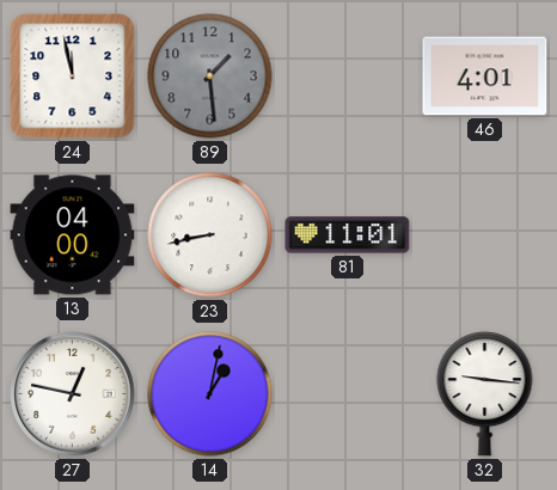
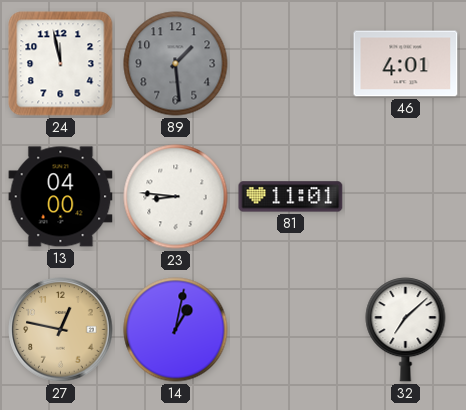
23: 8:43 -> 8:46 (176, 197)
27 dial: white -> champagne (61, 330)
32: 9:16 -> 7:08 (406, 330)
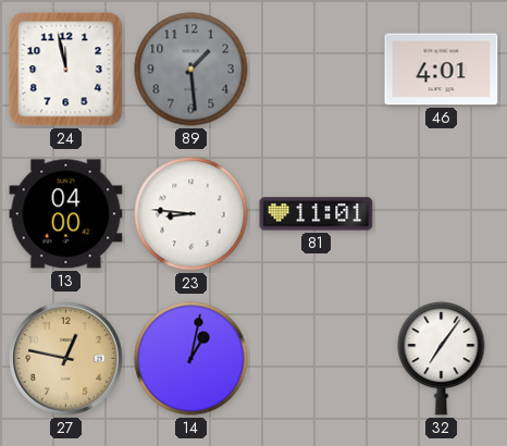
32: 7:08 -> 7:06 (442, 359)
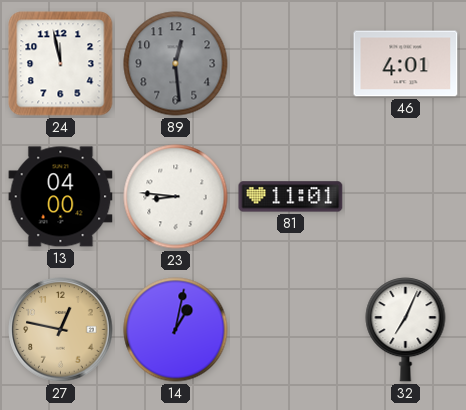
89: 1:29 -> 12:29 (176, 64)
32: 7:06 -> 7:04 (406, 330)
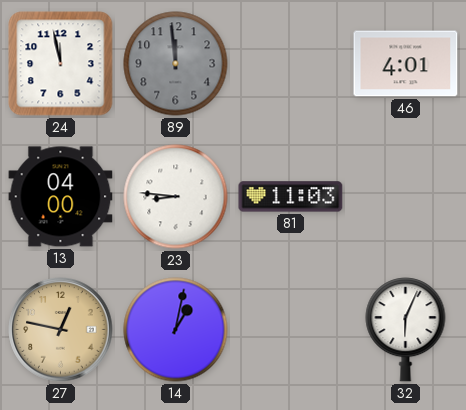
89: 12:29 -> 11:59 (176, 64)
81: 11:01 -> 11:03 (291, 197)
32: 7:04 -> 6:04 (406, 330)
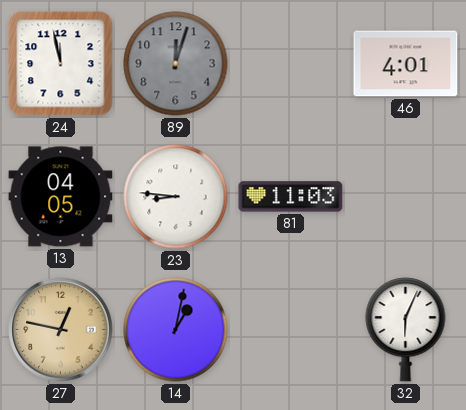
89: 11:59 -> 12:03 (176, 64)
13: 04:00 -> 04:05 (61, 197)
